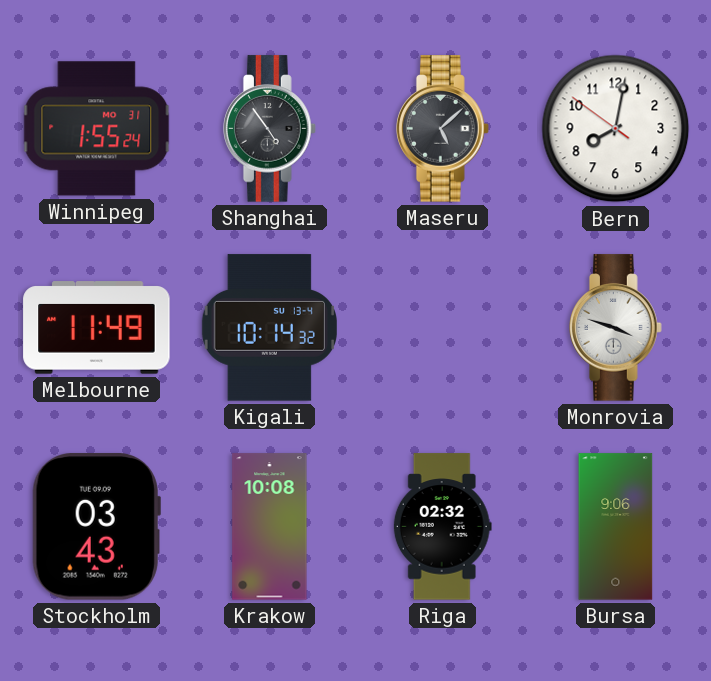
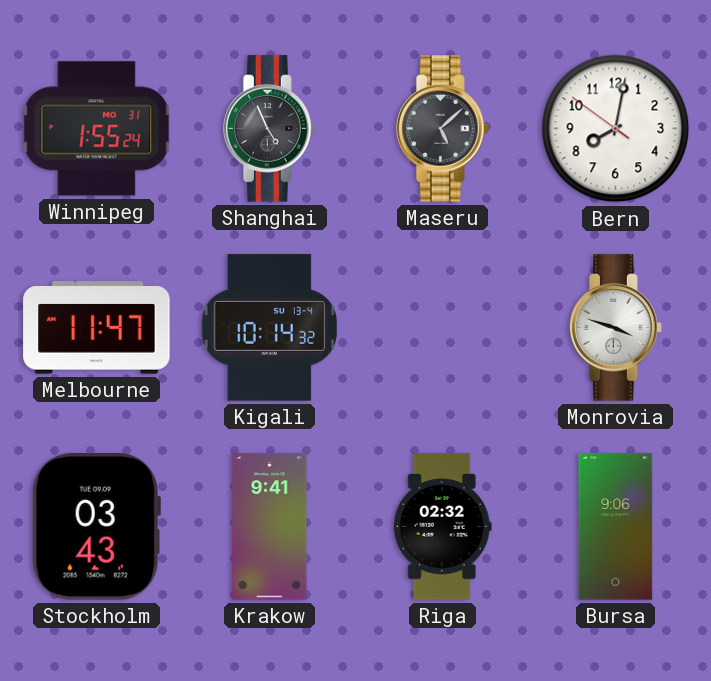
Shanghai: 4:54 -> 4:56 (270, 129)
Melbourne: 11:49 -> 11:47 (97, 328)
Krakow: 10:08 -> 9:41 (270, 527)
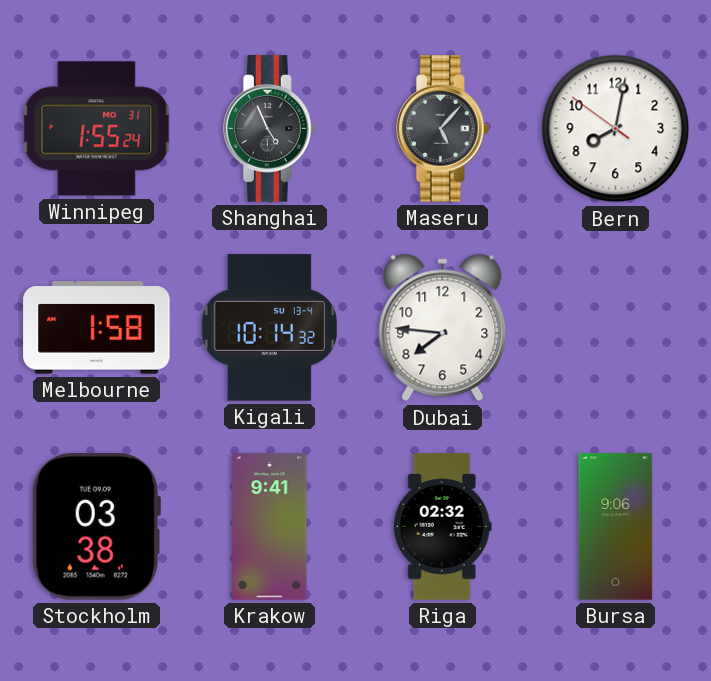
Maseru: 5:08 -> 5:07 (443, 129)
Melbourne: 11:47 -> 1:58 (97, 328)
Dubai: none -> 7:46 (443, 328)
Monrovia: 3:48 -> none (616, 328)
Stockholm: 03:43 -> 03:38 (96, 527)
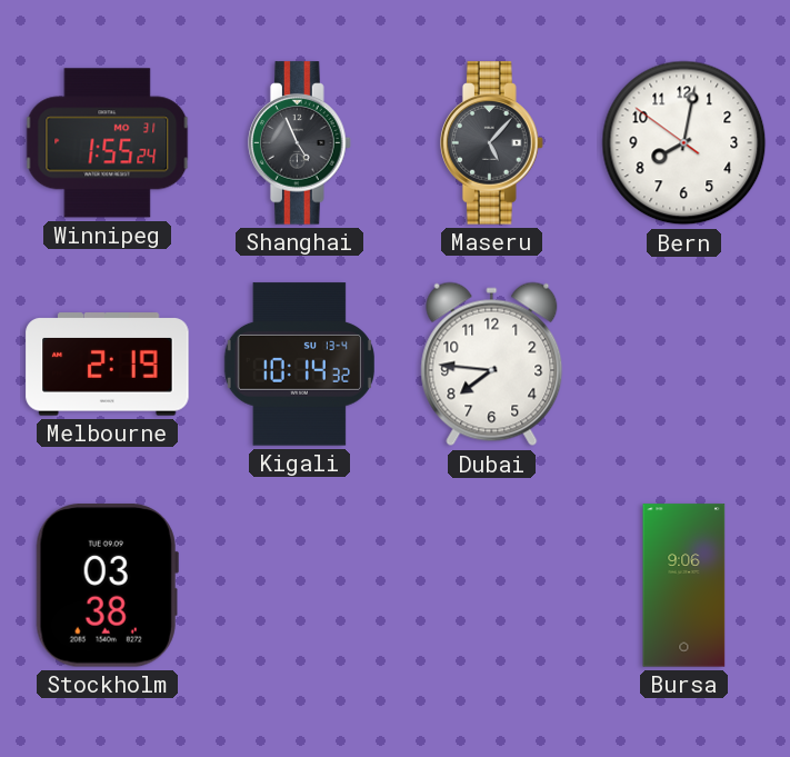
Melbourne: 1:58 -> 2:19 (108, 365)
Krakow: 9:41 -> none (270, 527)
Riga: 02:32 -> none (442, 527)
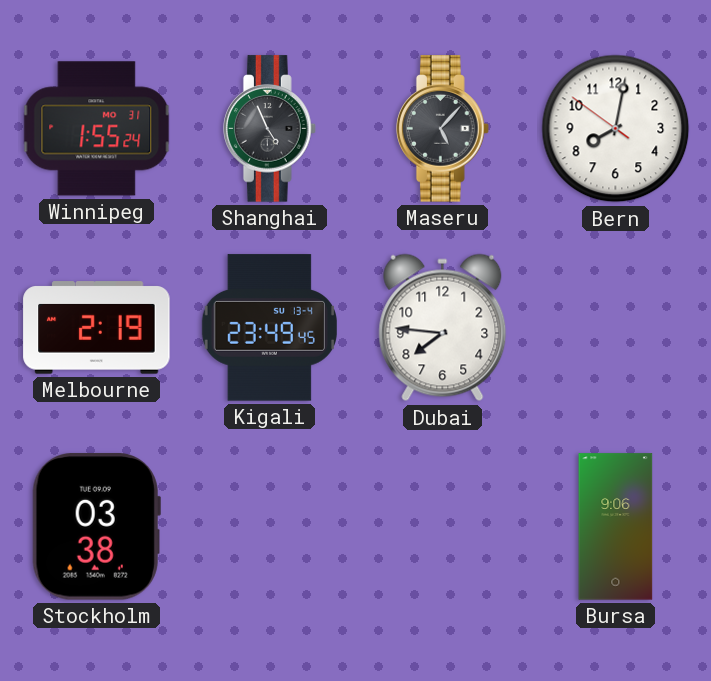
Kigali: 10:14 -> 23:49 (269, 328)
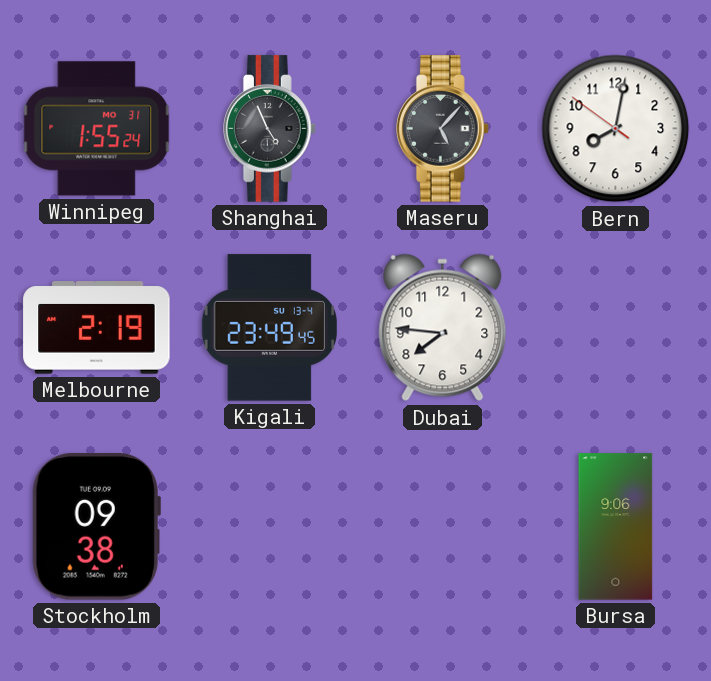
Stockholm: 03:38 -> 09:38 (96, 527)
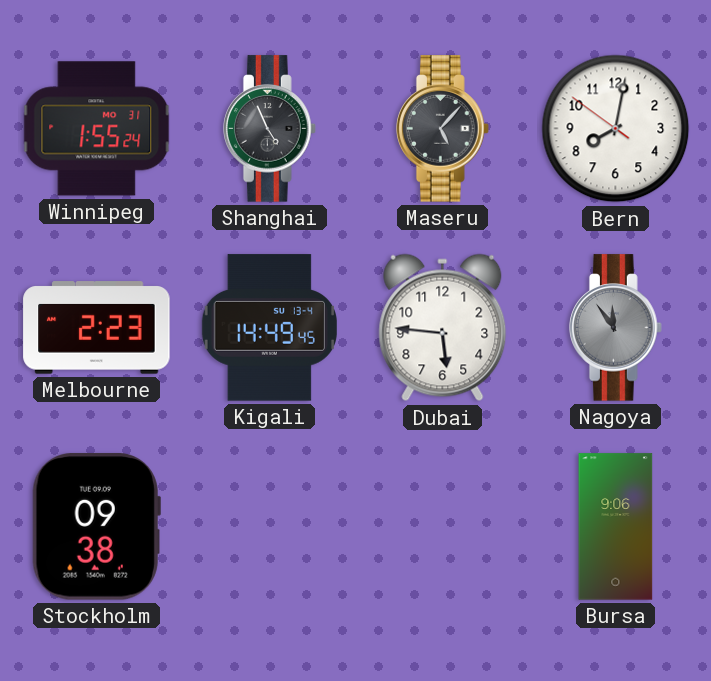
Melbourne: 2:19 -> 2:23 (97, 328)
Kigali: 23:49 -> 14:49 (269, 328)
Dubai: 7:46 -> 5:46 (443, 328)
Nagoya: none -> 11:54 (616, 328)
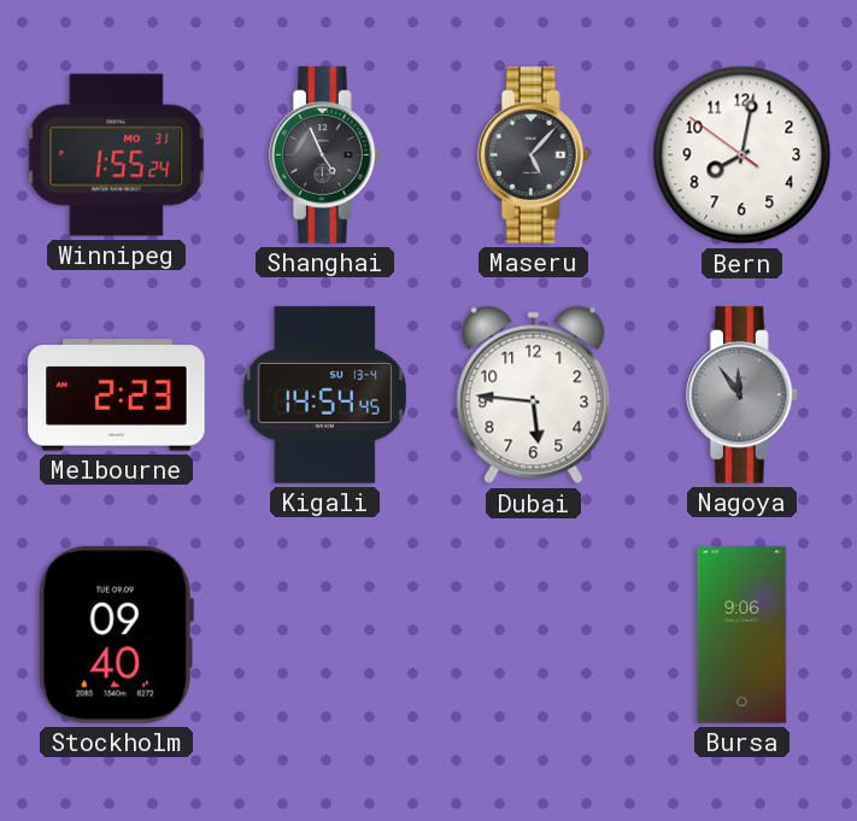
Kigali: 14:49 -> 14:54 (324, 395)
Stockholm: 09:38 -> 09:40 (116, 635)
